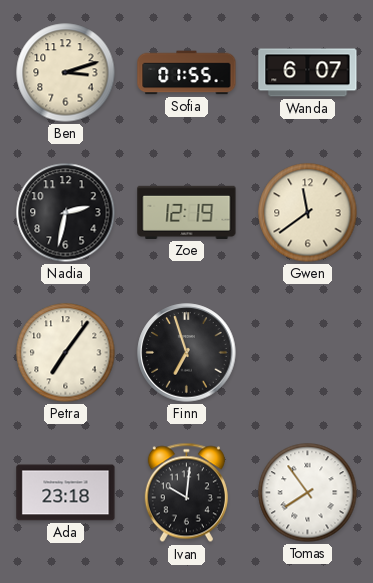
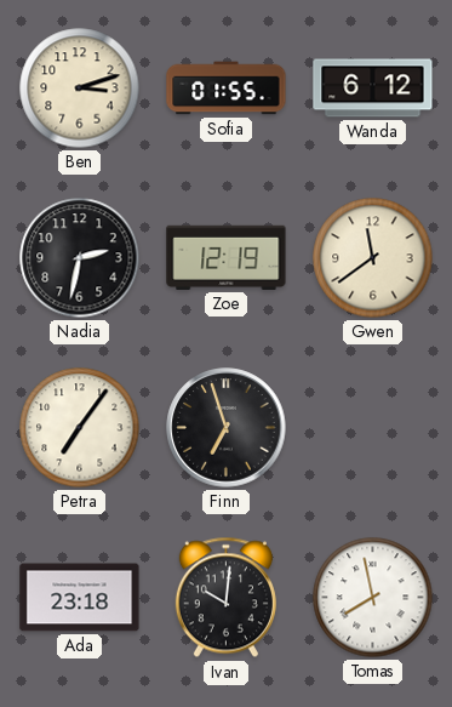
Wanda: 6:07 -> 6:12 (373, 89)
Tomas: 7:54 -> 7:58 (373, 598)
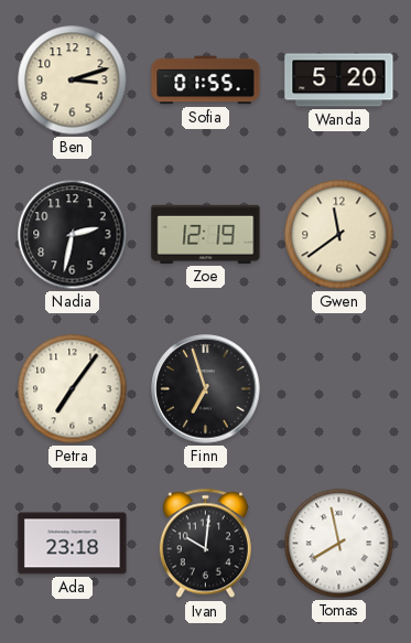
Wanda: 6:12 -> 5:20 (339, 81)
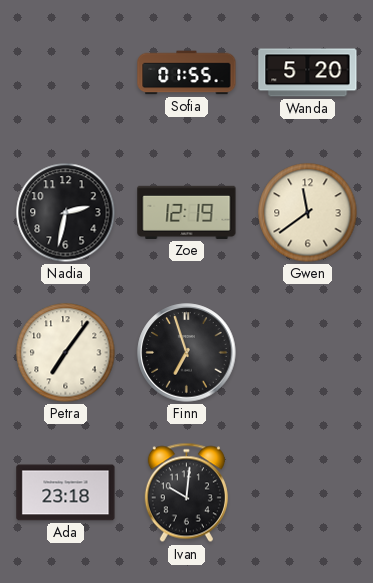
Ben: 3:12 -> none (73, 81)
Tomas: 7:58 -> none (339, 544)
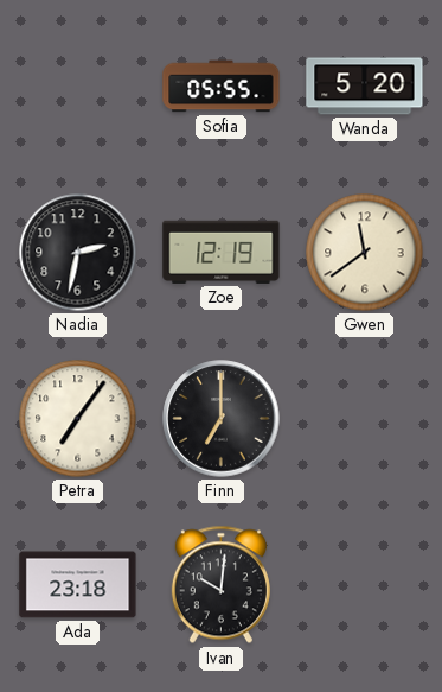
Sofia: 01:55 -> 05:55 (222, 87)
Finn: 6:57 -> 7:00 (222, 419)
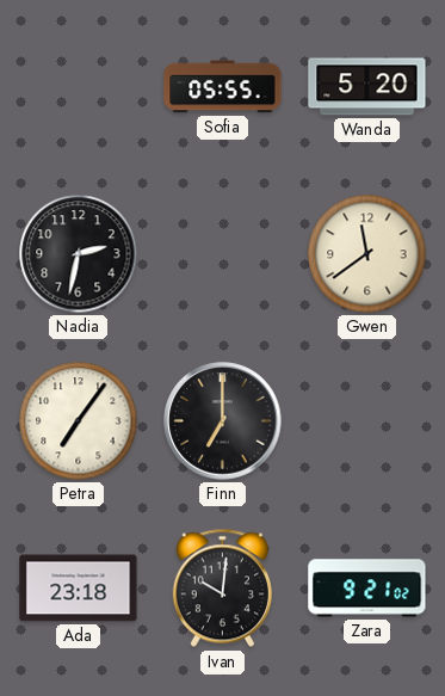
Zoe: 12:19 -> none (222, 252)
Zara: none -> 9:21 (367, 589)
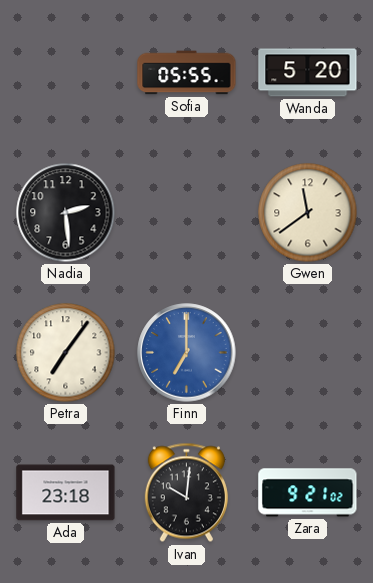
Nadia: 2:32 -> 2:29 (66, 213)
Finn dial: black -> blue (187, 353)
